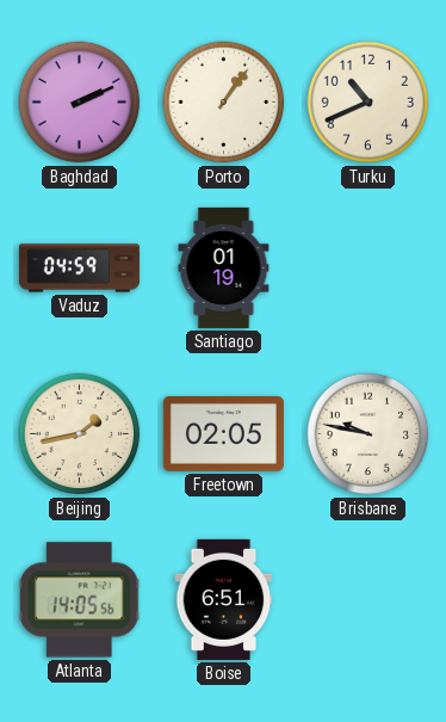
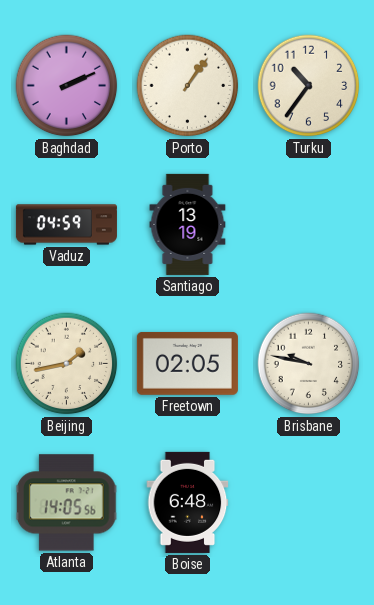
Turku: 10:41 -> 10:36 (309, 86)
Santiago: 01:19 -> 13:19 (188, 224)
Boise: 6:51 -> 6:48 (188, 502)
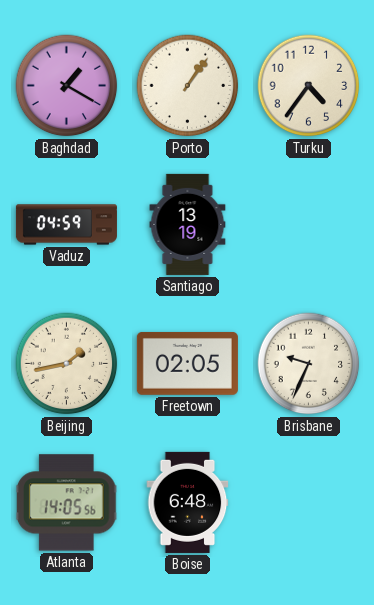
Baghdad: 2:11 -> 1:20 (67, 86)
Turku: 10:36 -> 4:36 (309, 86)
Brisbane: 9:47 -> 9:34 (309, 364)
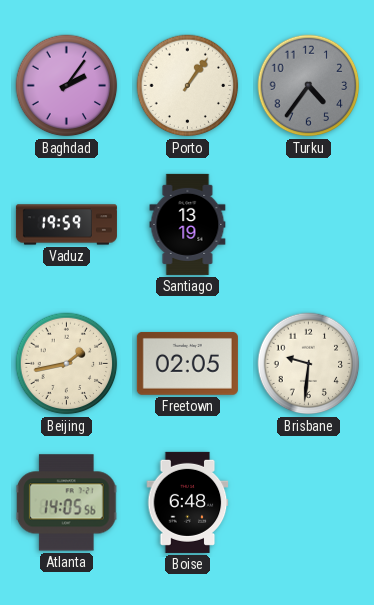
Baghdad: 1:20 -> 2:06 (67, 86)
Turku dial: cream -> grey (309, 86)
Vaduz: 04:59 -> 19:59 (66, 225)
Brisbane: 9:34 -> 9:31 (309, 364)
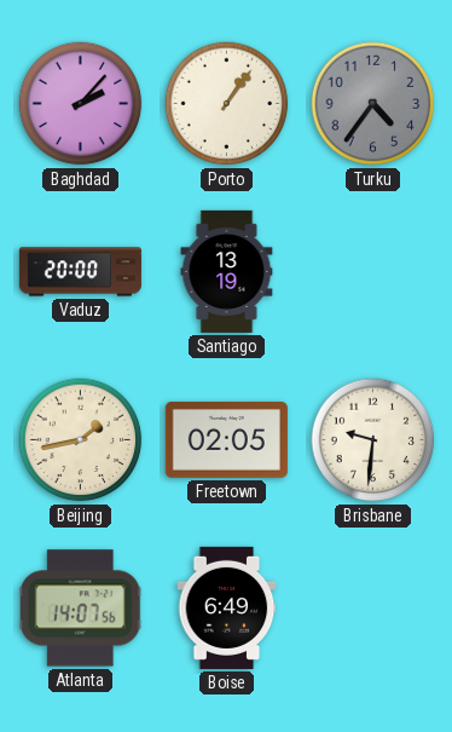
Baghdad: 2:06 -> 2:07 (81, 104)
Vaduz: 19:59 -> 20:00 (80, 272)
Atlanta: 14:05 -> 14:07 (80, 609)
Boise: 6:48 -> 6:49 (227, 607)
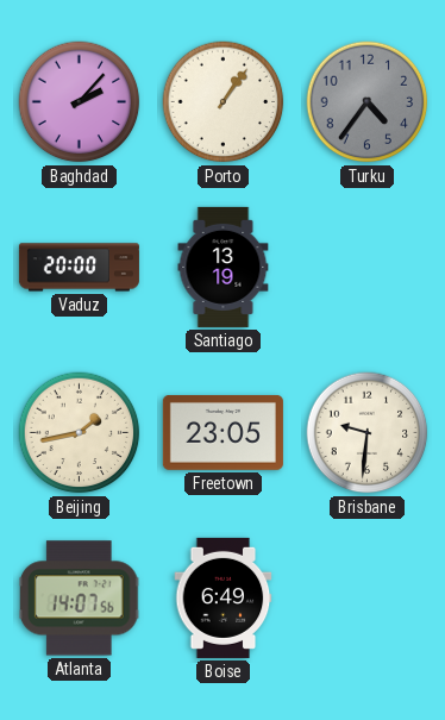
Freetown: 02:05 -> 23:05 (223, 432)
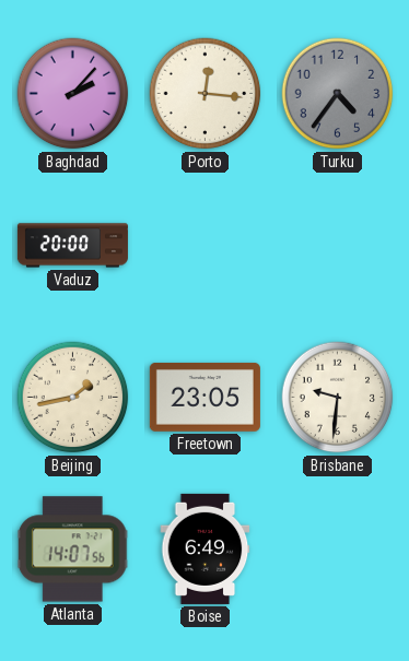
Porto: 1:06 -> 12:16 (206, 94)
Santiago: 13:19 -> none (224, 267)
